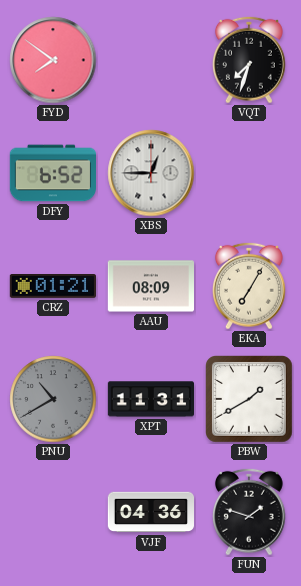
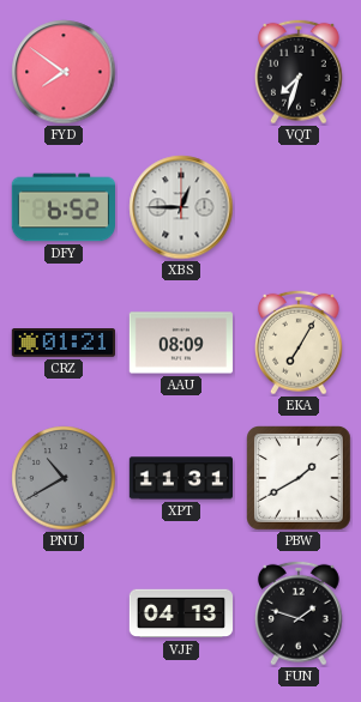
VJF: 04:36 -> 04:13 (181, 613)
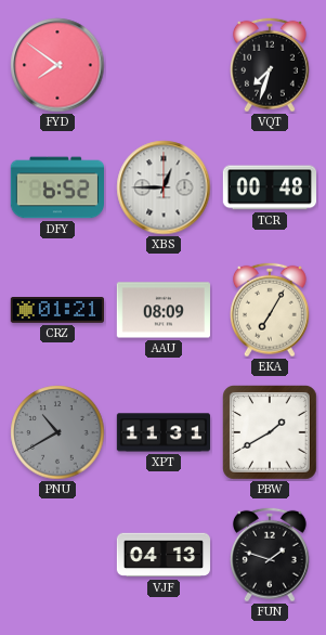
TCR: none -> 00:48 (269, 187)
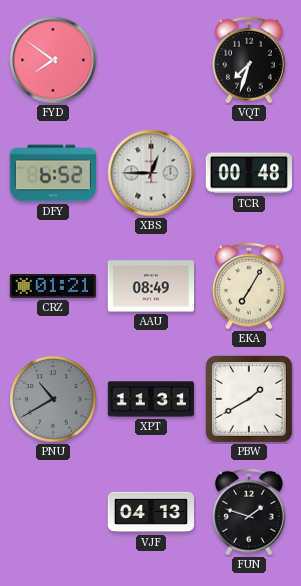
AAU: 08:09 -> 08:49 (150, 286)
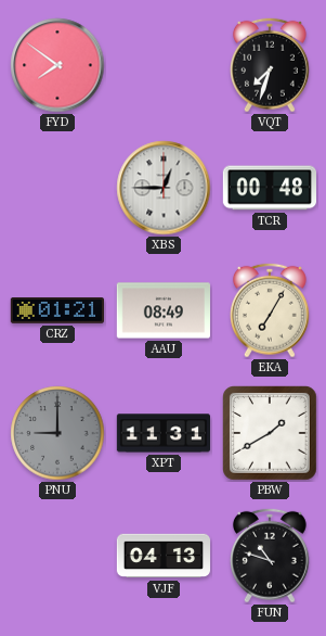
DFY: 6:52 -> none (52, 173)
PNU: 10:40 -> 9:00 (57, 433)
FUN: 1:48 -> 10:48 (270, 556)
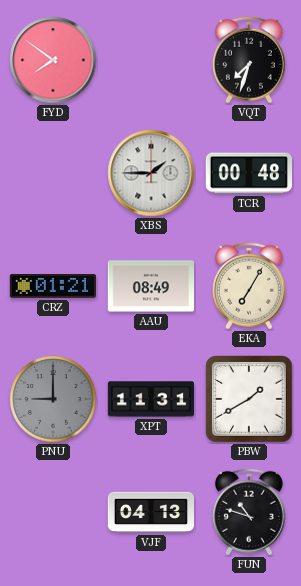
XBS: 12:45 -> 1:45 (151, 173)
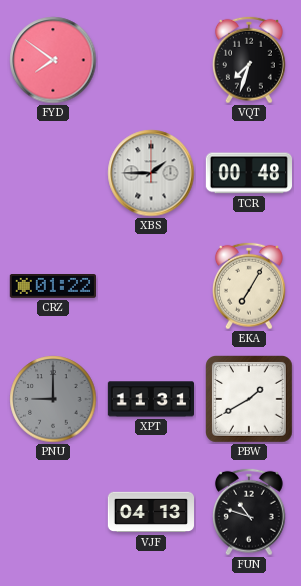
CRZ: 01:21 -> 01:22 (52, 287)
AAU: 08:49 -> none (150, 286)
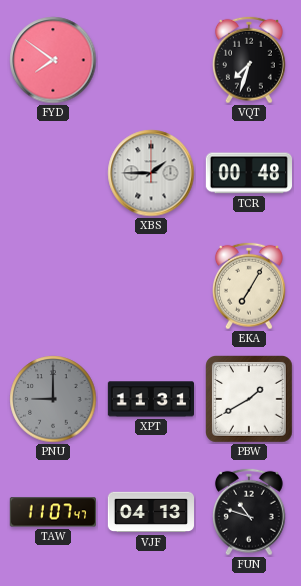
CRZ: 01:22 -> none (52, 287)
TAW: none -> 11:07 (52, 512)
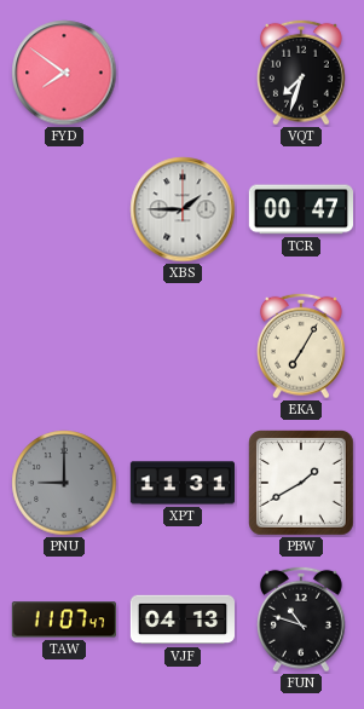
TCR: 00:48 -> 00:47 (300, 209)
